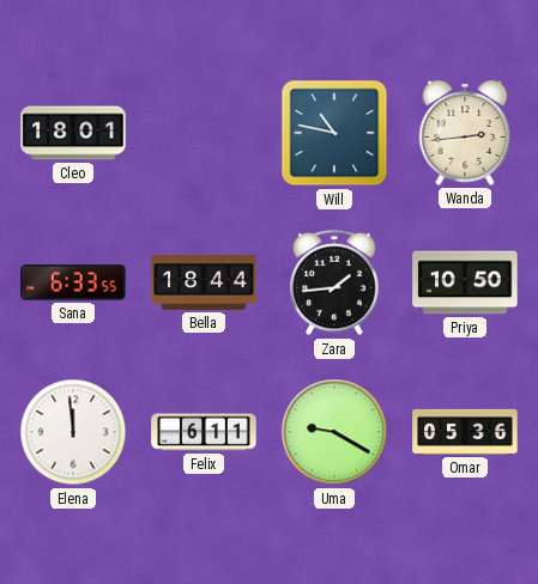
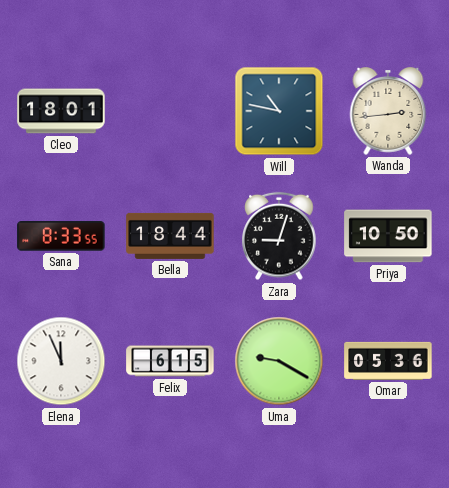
Sana: 6:33 -> 8:33 (61, 236)
Zara: 1:44 -> 9:03 (279, 236)
Elena: 11:59 -> 11:56 (61, 361)
Felix: 6:11 -> 6:15 (170, 361)
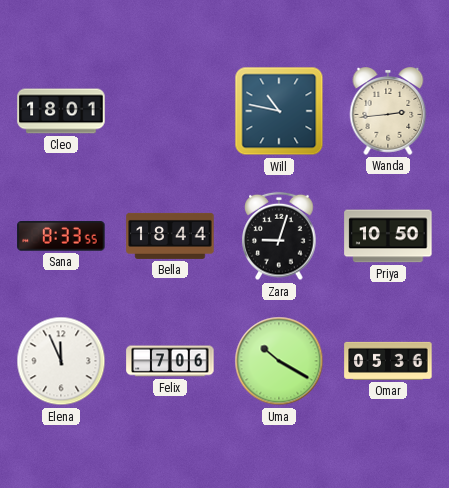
Felix: 6:15 -> 7:06 (170, 361)
Uma: 9:20 -> 10:20 (279, 361)
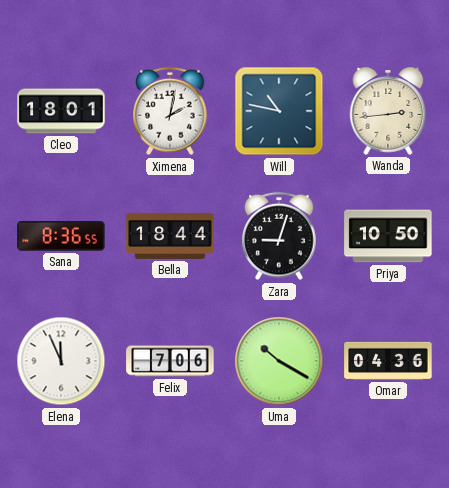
Ximena: none -> 2:02 (170, 111)
Sana: 8:33 -> 8:36 (61, 236)
Omar: 05:36 -> 04:36 (388, 361)
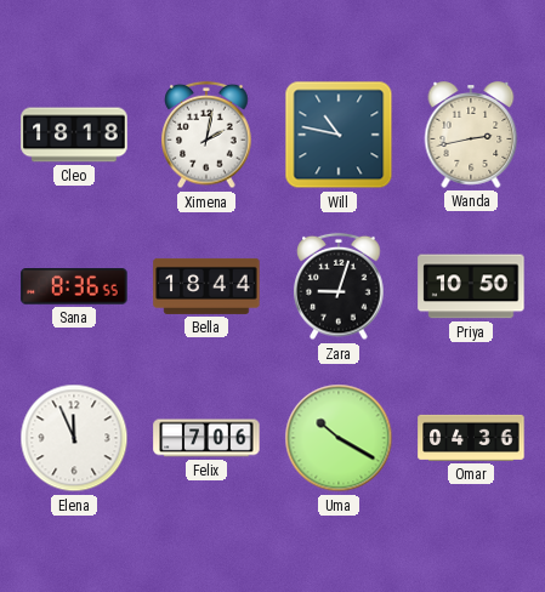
Cleo: 18:01 -> 18:18 (74, 135)
Wanda: 2:44 -> 2:43 (471, 135)
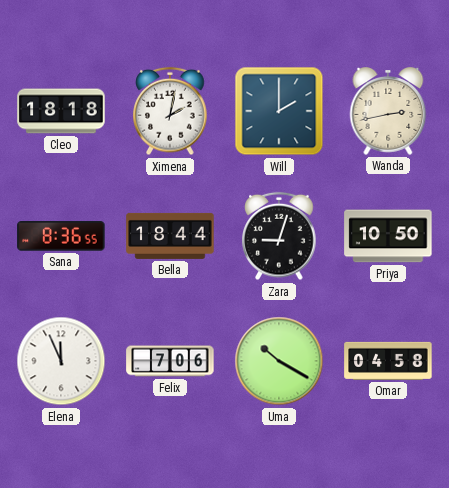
Will: 10:47 -> 2:00 (279, 111)
Omar: 04:36 -> 04:58 (388, 361)
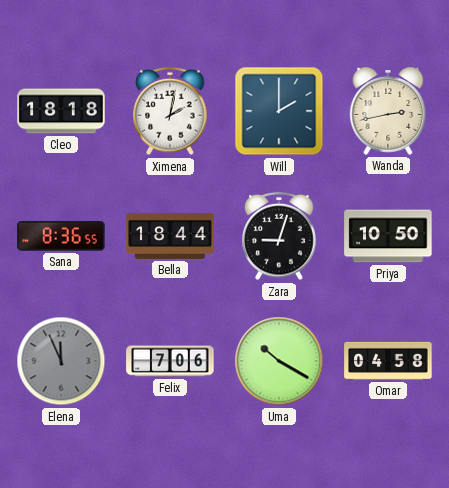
Elena dial: white -> grey (61, 361)
